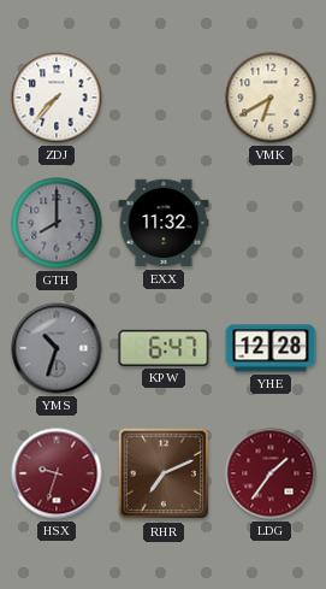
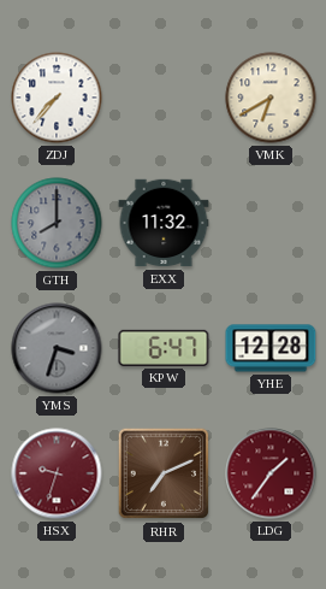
YMS: 10:33 -> 3:33 (57, 348)
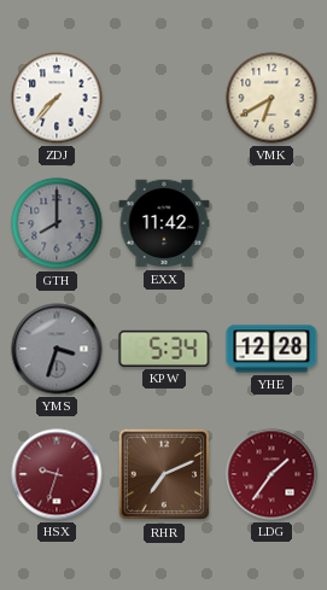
EXX: 11:32 -> 11:42 (164, 223)
KPW: 6:47 -> 5:34 (164, 349)
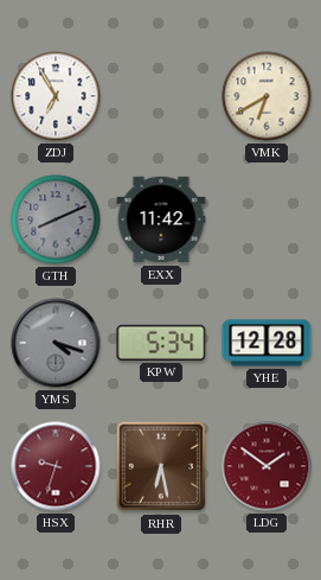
ZDJ: 7:37 -> 6:55 (56, 96)
GTH: 8:00 -> 8:11 (56, 219)
YMS: 3:33 -> 4:18 (56, 343)
RHR: 7:11 -> 6:28 (161, 466)
LDG: 1:36 -> 1:51 (267, 466)
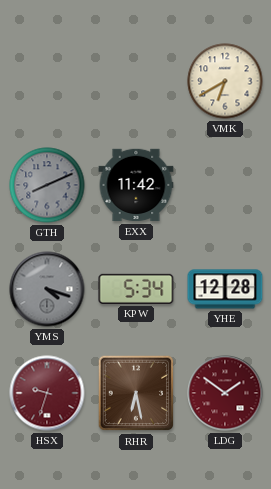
ZDJ: 6:55 -> none (56, 96)
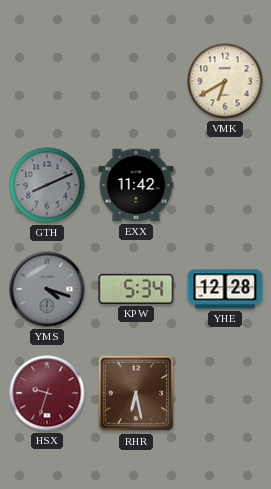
LDG: 1:51 -> none (225, 393)
